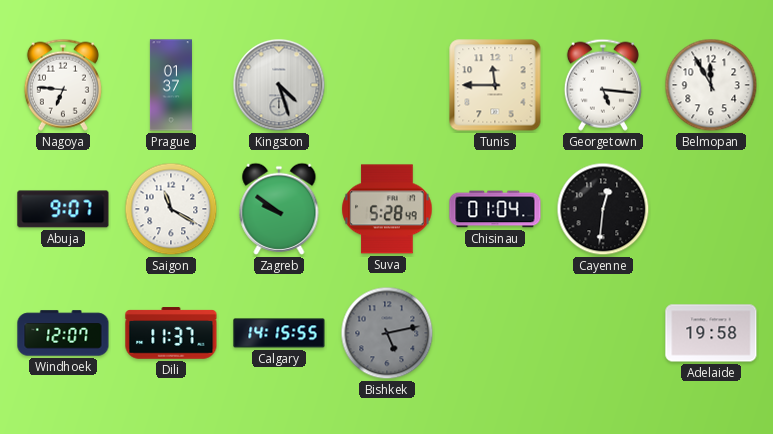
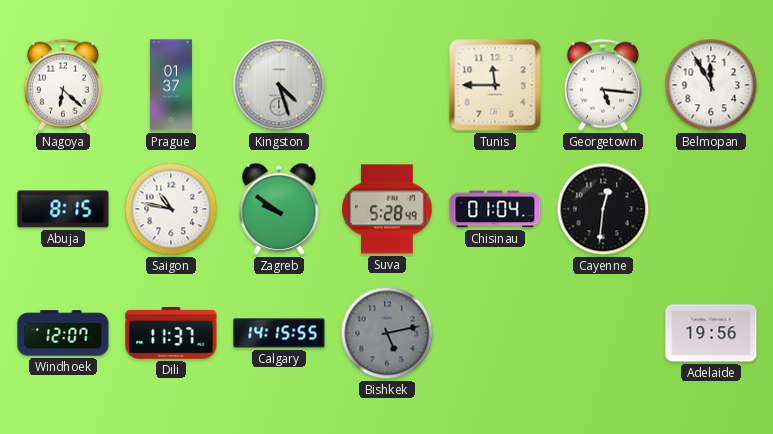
Nagoya: 6:46 -> 6:22 (63, 85)
Abuja: 9:07 -> 8:15 (63, 209)
Saigon: 11:20 -> 10:47 (171, 209)
Adelaide: 19:58 -> 19:56 (711, 333)
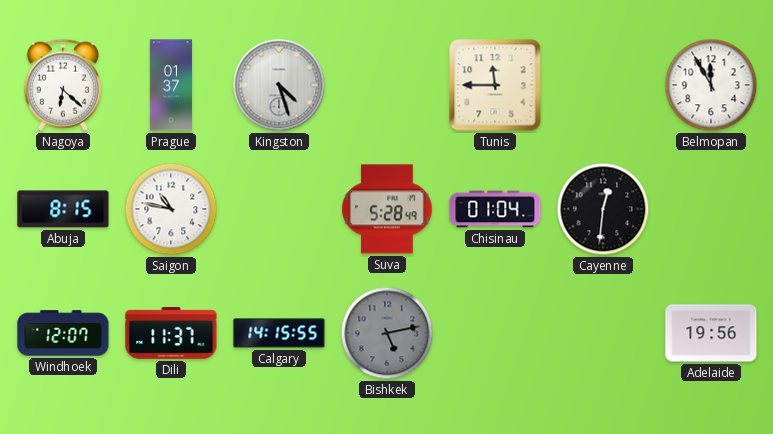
Georgetown: 5:16 -> none (603, 85)
Zagreb: 9:51 -> none (279, 209)
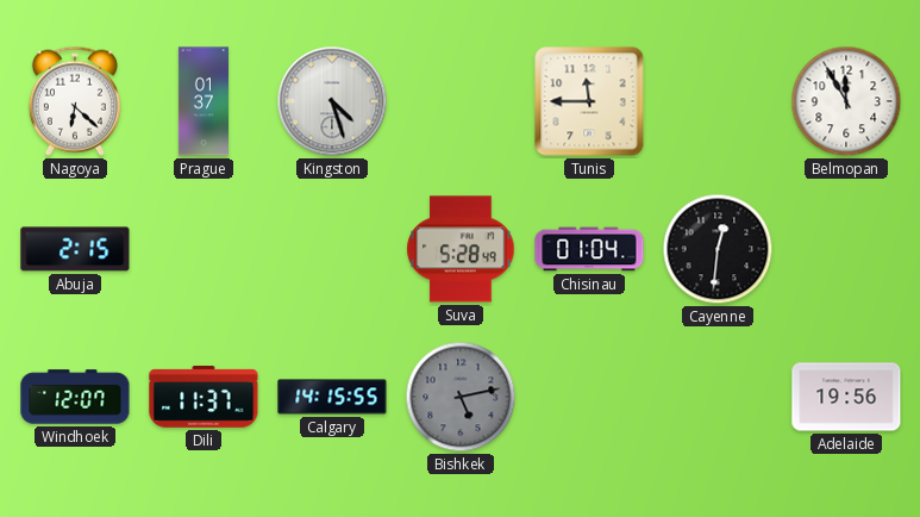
Abuja: 8:15 -> 2:15 (75, 249)
Saigon: 10:47 -> none (171, 209)
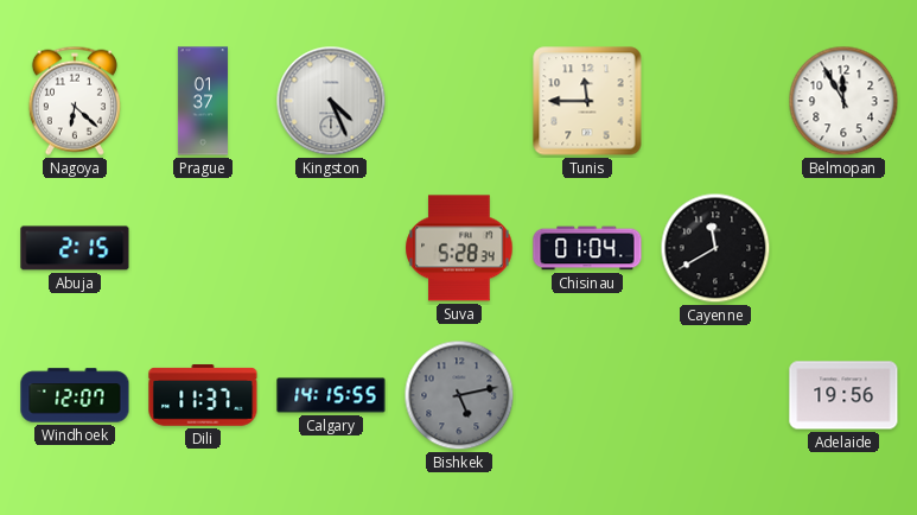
Kingston: 4:27 -> 4:26 (331, 101)
Suva: 5:28:49 -> 5:28:34 (459, 248)
Cayenne: 12:31 -> 11:40 (715, 248)
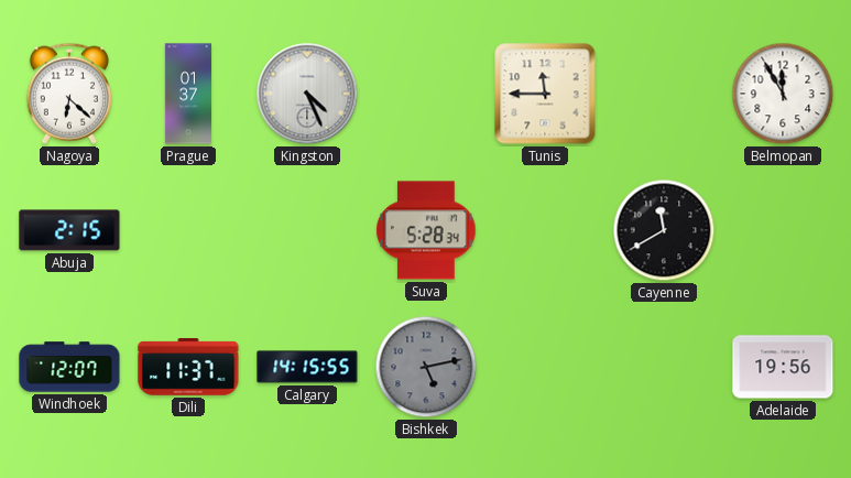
Chisinau: 01:04 -> none (587, 248)
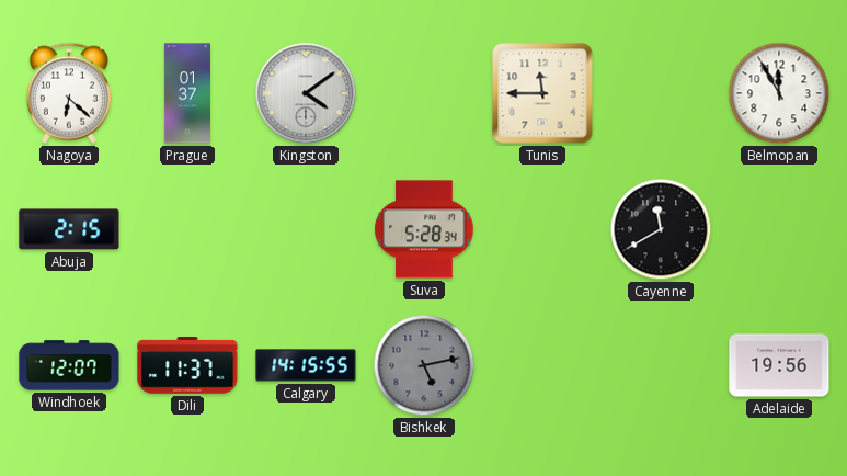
Kingston: 4:26 -> 4:09 (306, 93)
